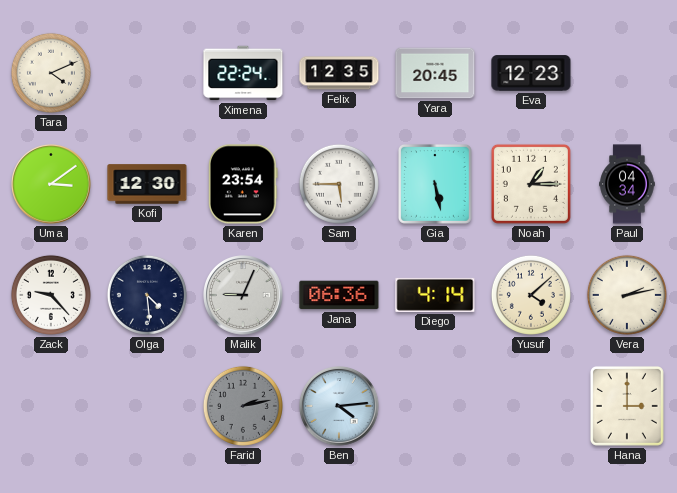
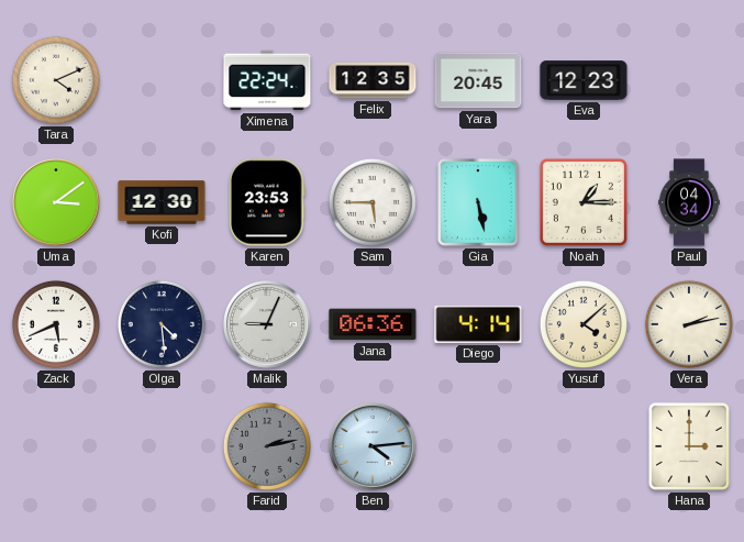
Karen: 23:54 -> 23:53 (268, 202)
Zack: 9:23 -> 5:41 (56, 324)
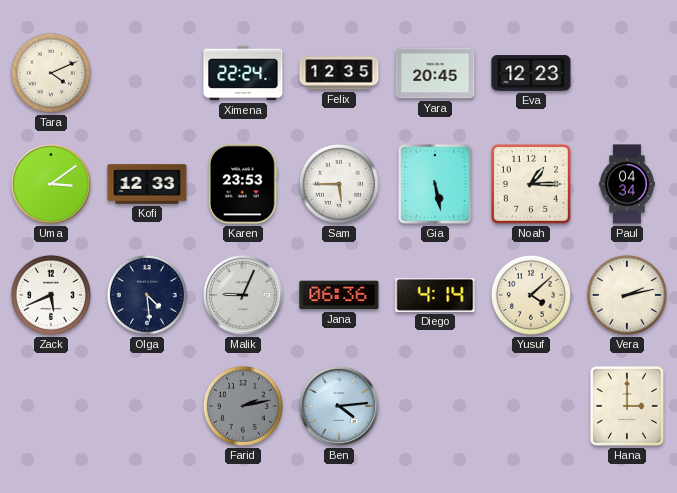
Kofi: 12:30 -> 12:33 (147, 184)
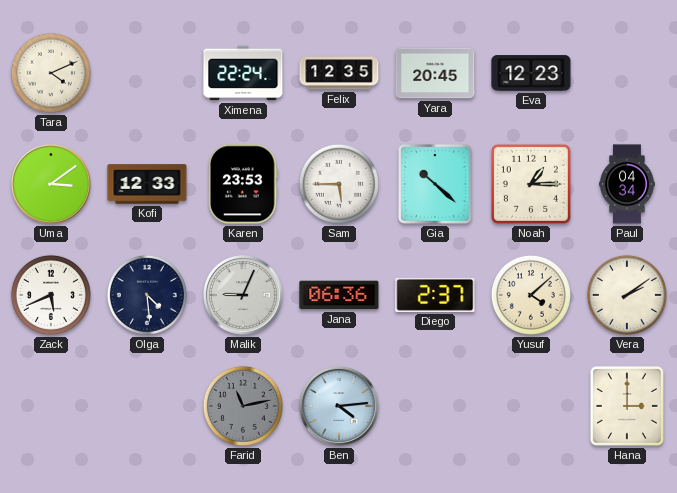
Gia: 5:28 -> 10:22 (435, 184)
Diego: 4:14 -> 2:37 (435, 295)
Vera: 2:13 -> 2:09 (627, 295)
Farid: 2:13 -> 11:13 (243, 406)
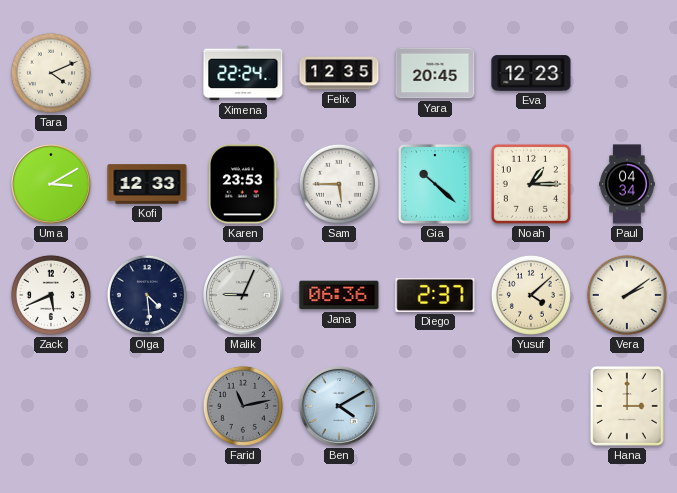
Uma: 3:09 -> 3:10 (52, 185)
Ben: 4:14 -> 4:10 (340, 407)
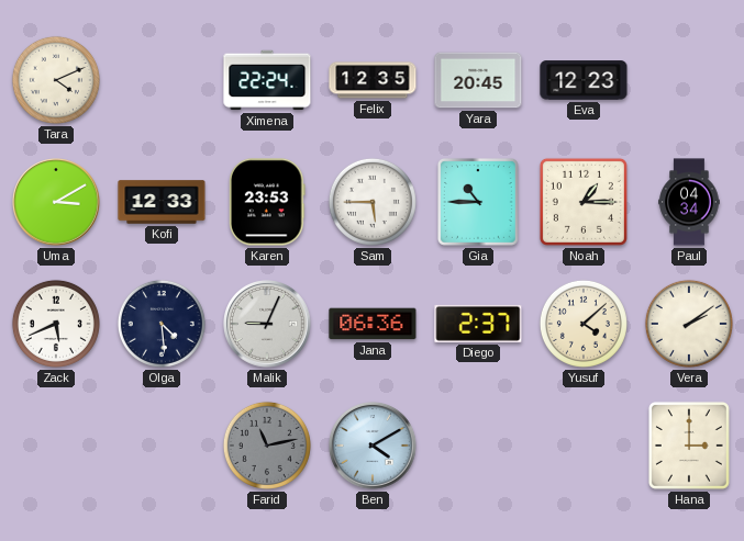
Gia: 10:22 -> 10:45 (478, 202)
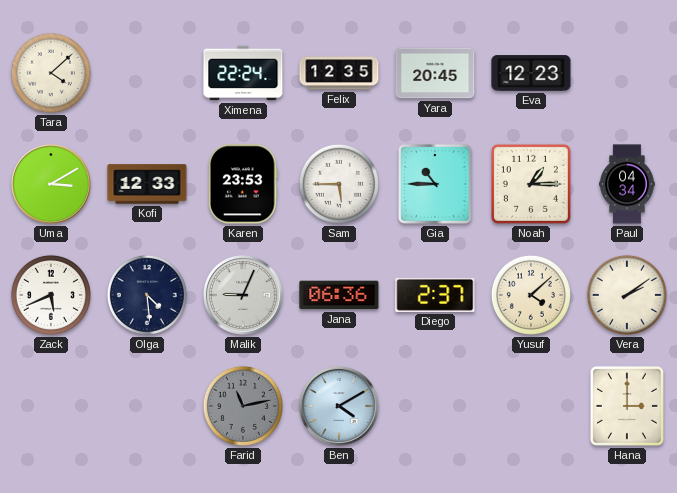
Tara: 4:11 -> 4:08 (51, 73)
